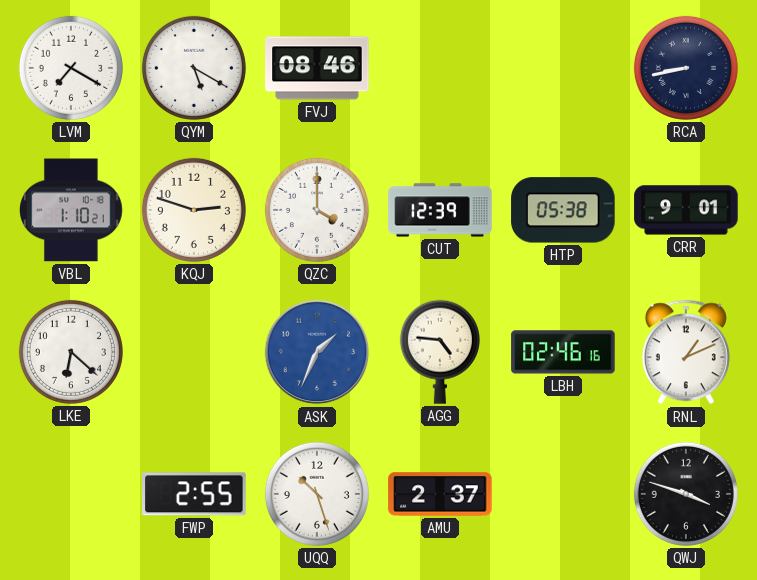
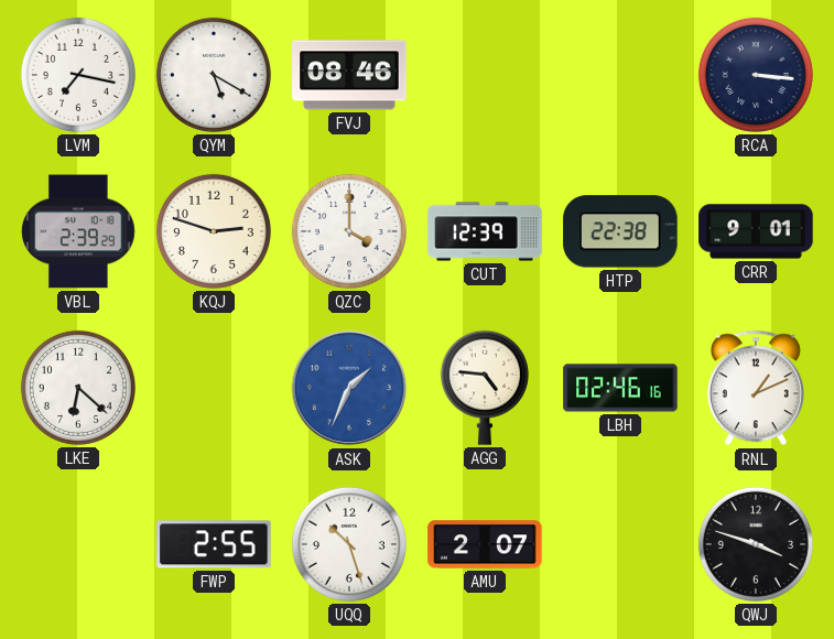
LVM: 7:20 -> 7:17 (78, 75)
RCA: 8:43 -> 3:16 (756, 75)
VBL: 1:10 -> 2:39 (79, 231)
HTP: 05:38 -> 22:38 (620, 231)
AMU: 2:37 -> 2:07 (485, 544)
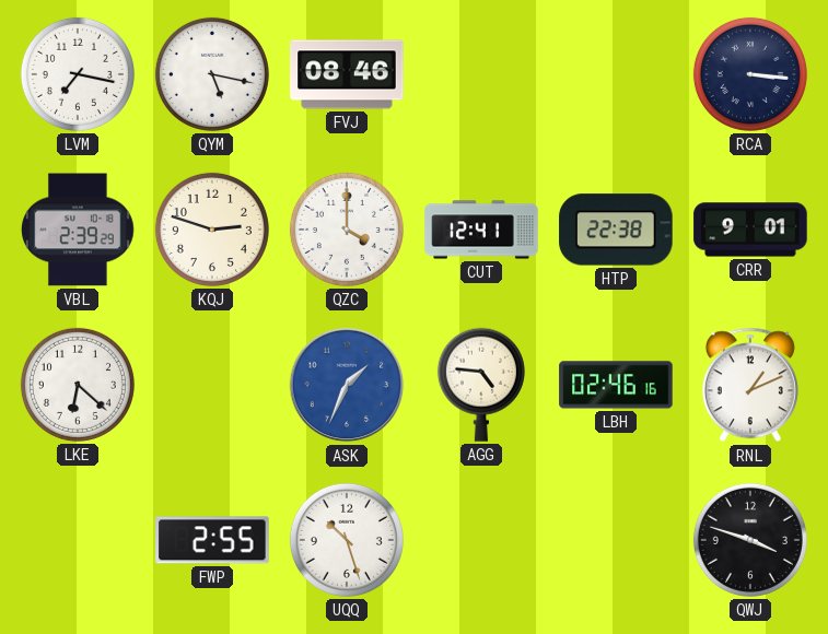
QYM: 5:20 -> 5:17 (212, 74)
CUT: 12:39 -> 12:41 (481, 230)
AMU: 2:07 -> none (485, 544)
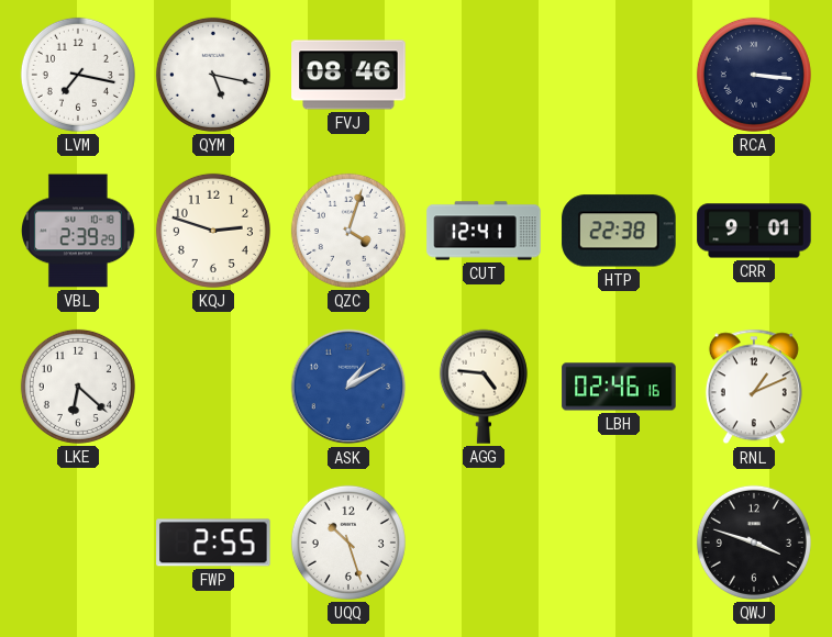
QZC: 4:00 -> 4:03 (348, 231)
ASK: 1:34 -> 1:10 (348, 387)
